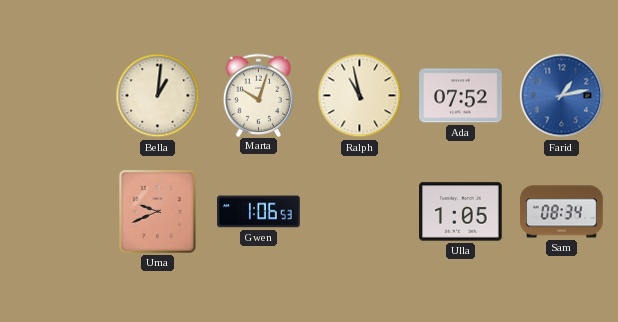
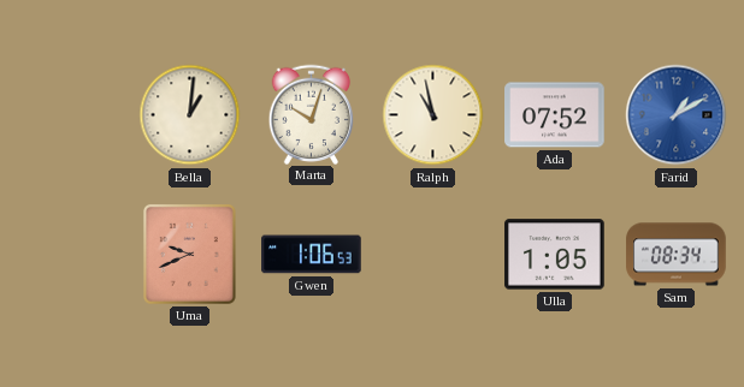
Farid: 1:13 -> 1:10 (677, 115)
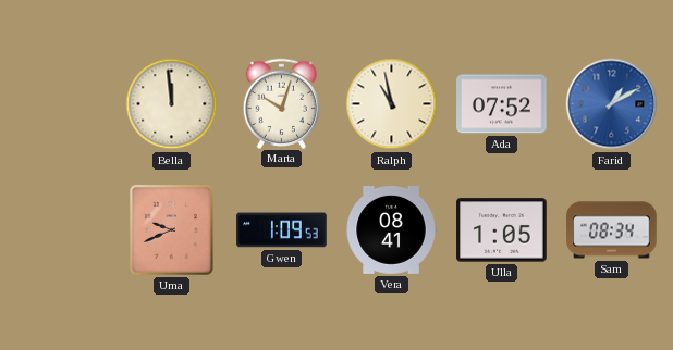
Bella: 1:01 -> 11:59 (172, 104)
Gwen: 1:06 -> 1:09 (282, 230)
Vera: none -> 08:41 (391, 230)
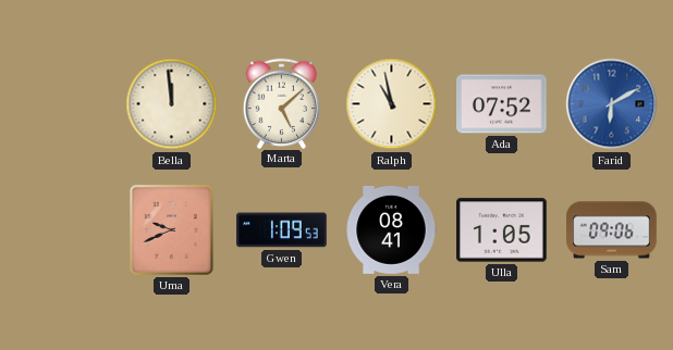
Marta: 10:03 -> 5:08 (282, 103)
Farid: 1:10 -> 6:10 (612, 104)
Sam: 08:34 -> 09:06 (612, 230)
